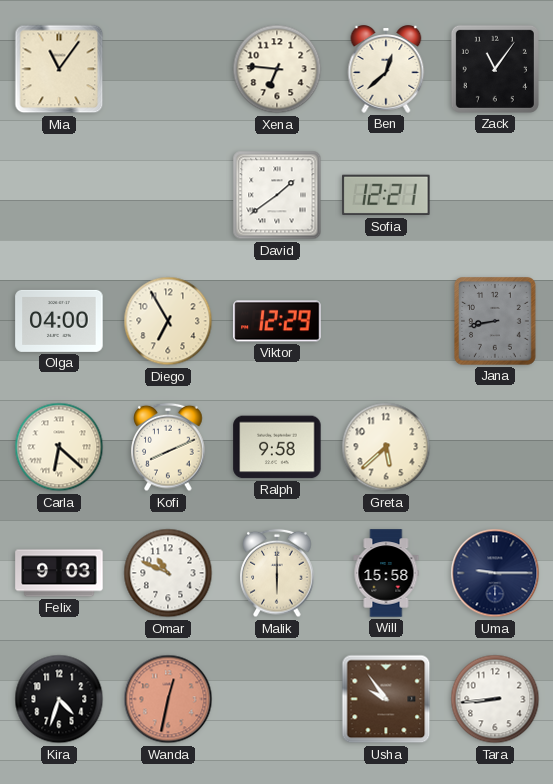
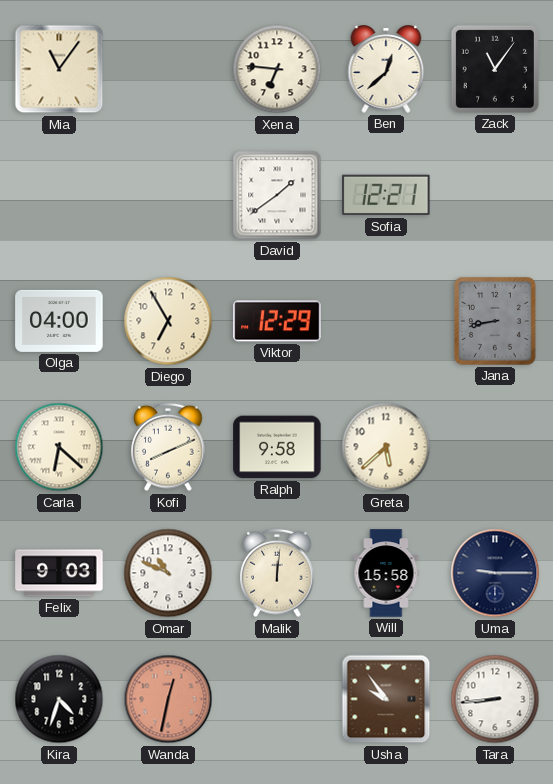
Malik: 6:00 -> 12:01 (277, 573)
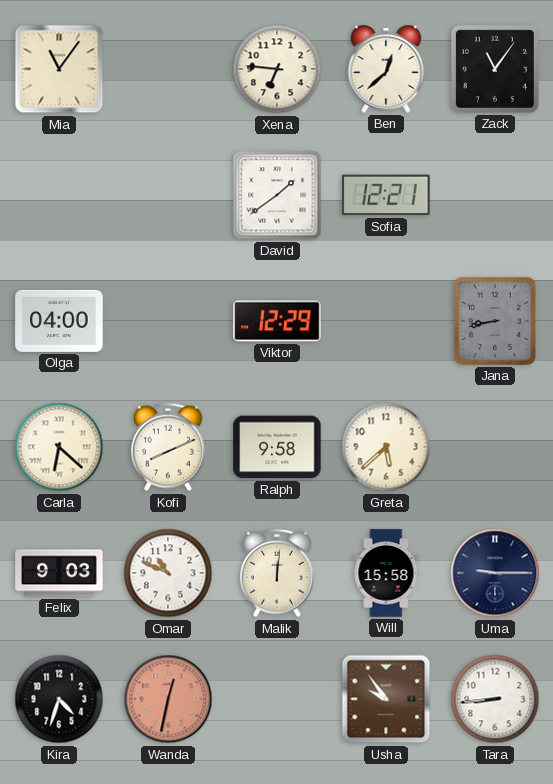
Diego: 6:55 -> none (168, 321)
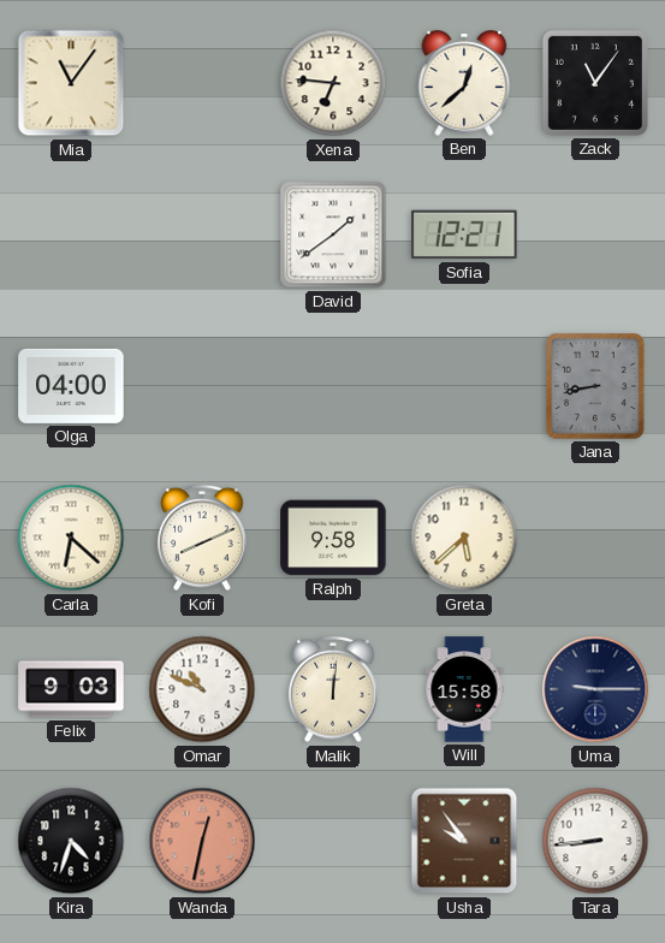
Viktor: 12:29 -> none (277, 321)
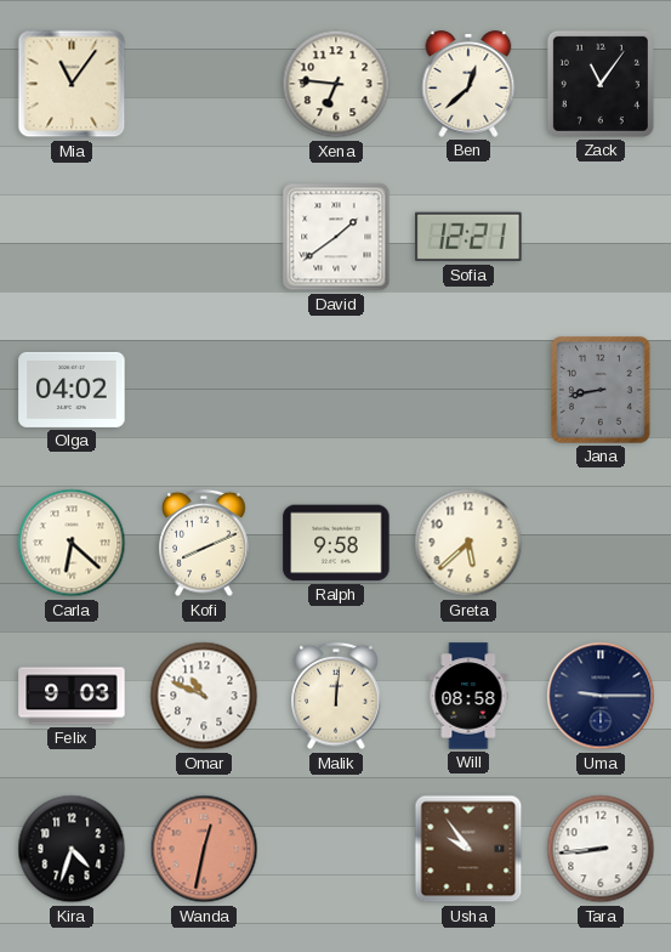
Olga: 04:00 -> 04:02 (72, 390)
Will: 15:58 -> 08:58 (468, 696)
